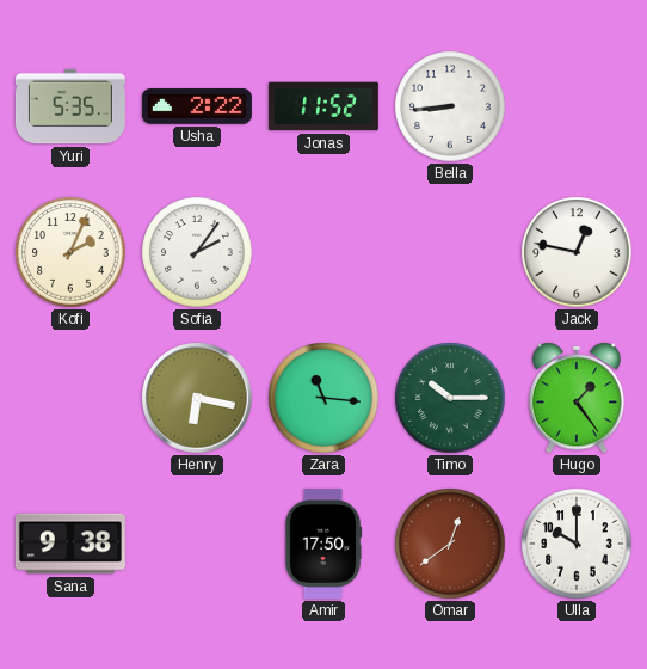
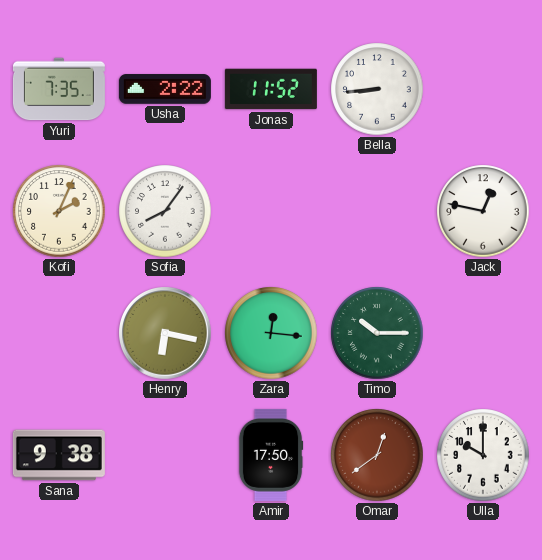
Yuri: 5:35 -> 7:35 (59, 89)
Sofia: 2:06 -> 8:06 (165, 211)
Zara: 11:16 -> 12:16 (271, 333)
Hugo: 1:24 -> none (577, 398)
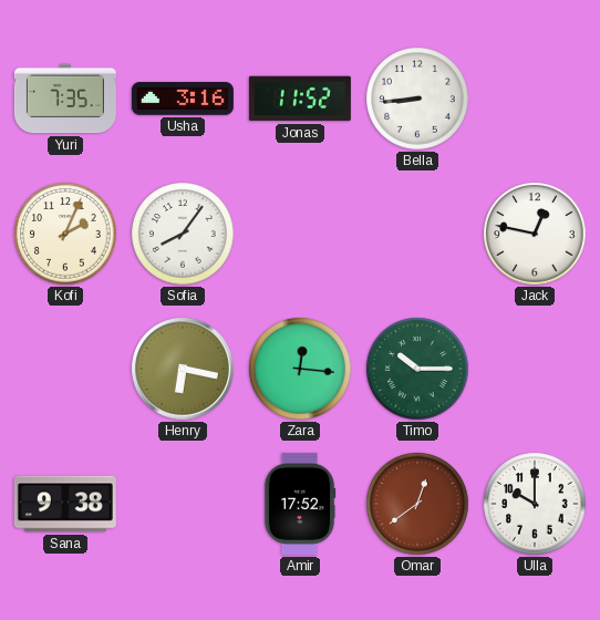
Usha: 2:22 -> 3:16 (183, 99)
Amir: 17:50 -> 17:52 (300, 504)
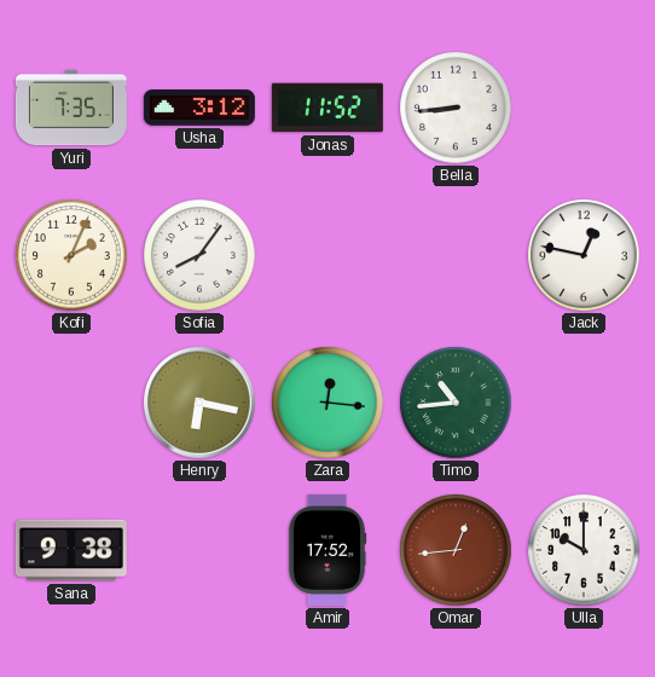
Usha: 3:16 -> 3:12 (199, 108)
Timo: 10:15 -> 10:44 (456, 403)
Omar: 12:39 -> 12:44 (456, 550)
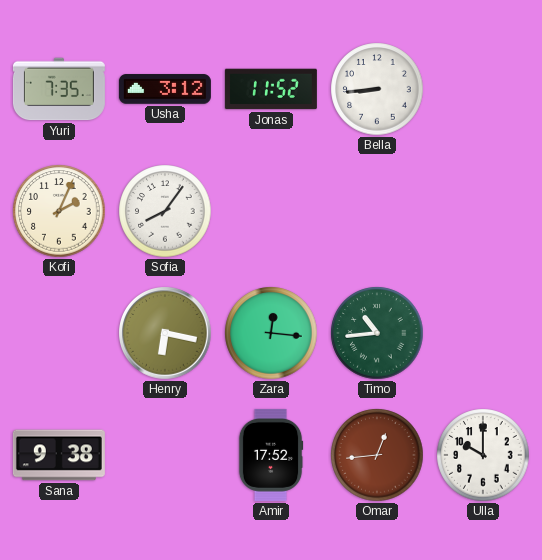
Jack: 12:47 -> none (584, 255)
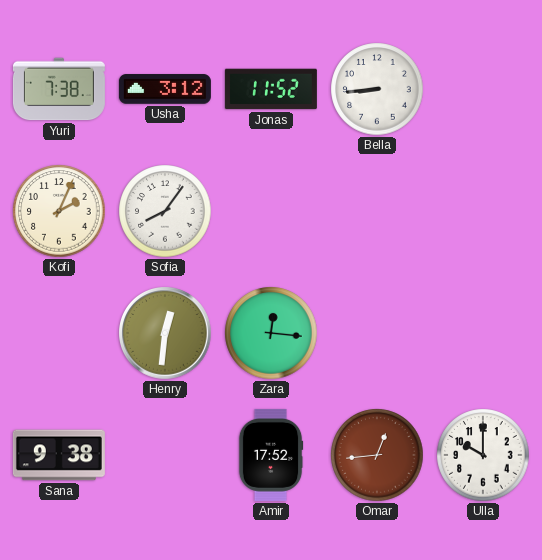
Yuri: 7:35 -> 7:38 (59, 89)
Henry: 6:17 -> 12:31 (165, 333)
Timo: 10:44 -> none (377, 333)
